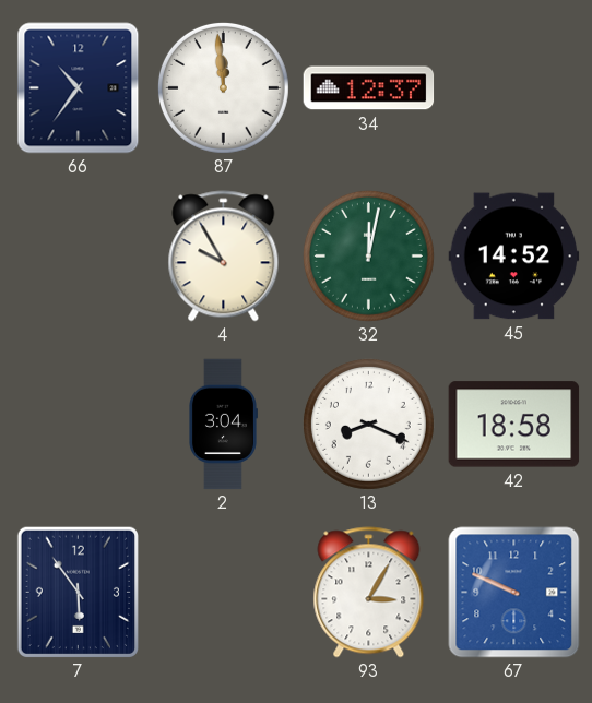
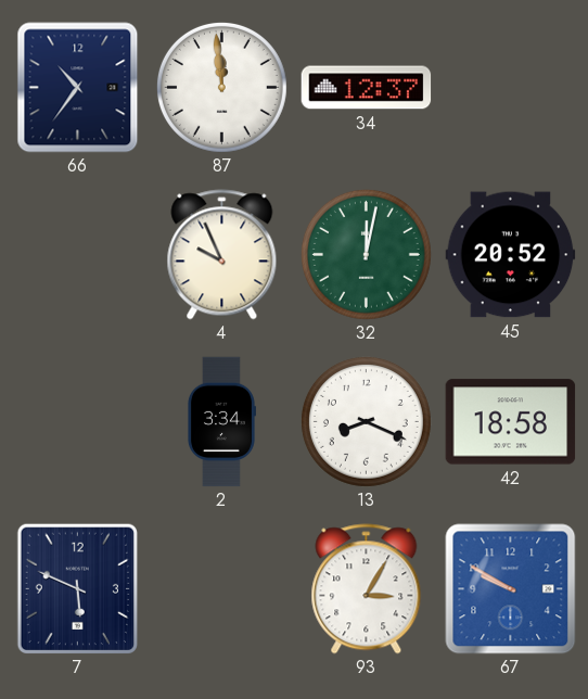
4: 9:55 -> 9:56 (222, 255)
45: 14:52 -> 20:52 (511, 255)
2: 3:04 -> 3:34 (221, 422)
7: 5:54 -> 5:49 (77, 588)
67: 9:49 -> 9:50 (511, 589)
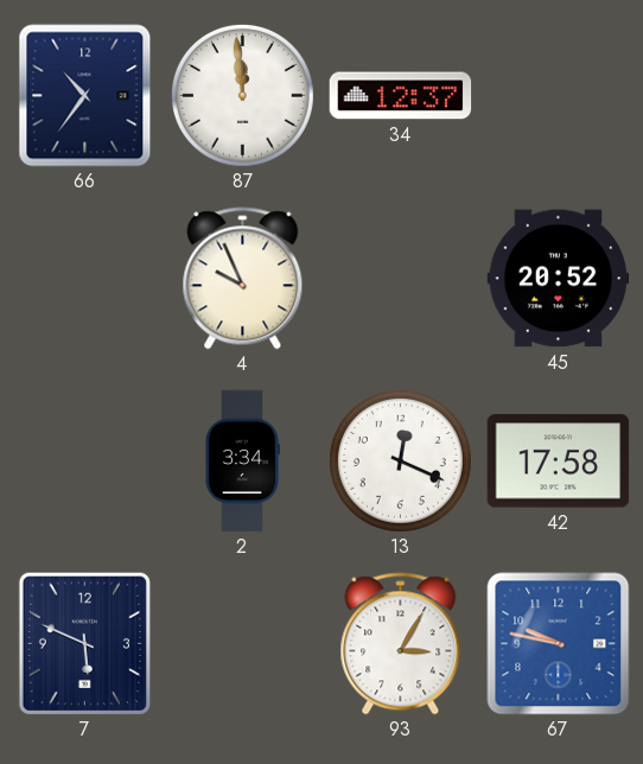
32: 12:02 -> none (366, 254)
13: 8:19 -> 12:19 (400, 460)
42: 18:58 -> 17:58 (559, 461)
67: 9:50 -> 9:47 (559, 644)
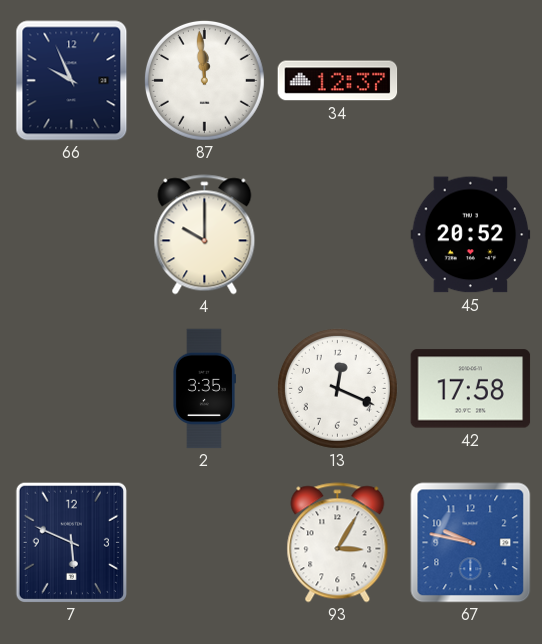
66: 10:36 -> 9:56 (72, 81)
4: 9:56 -> 10:00 (205, 235)
2: 3:34 -> 3:35 (204, 389)
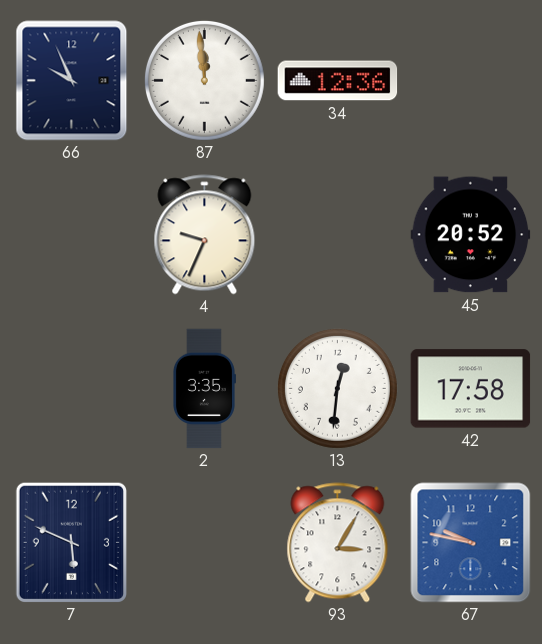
34: 12:37 -> 12:36 (338, 81)
4: 10:00 -> 9:34 (205, 235)
13: 12:19 -> 12:31 (337, 388)
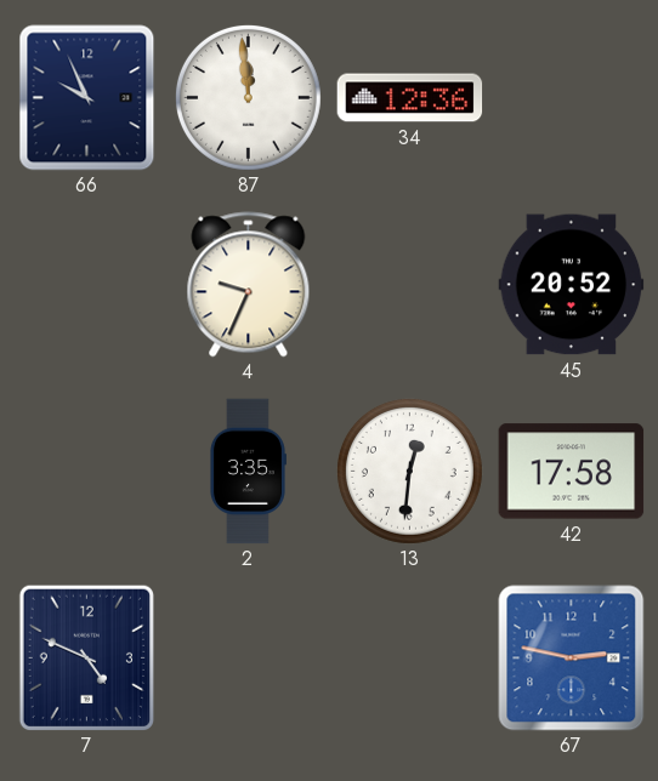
7: 5:49 -> 4:49 (86, 657)
93: 3:05 -> none (338, 543)
67: 9:47 -> 2:47 (572, 659)
